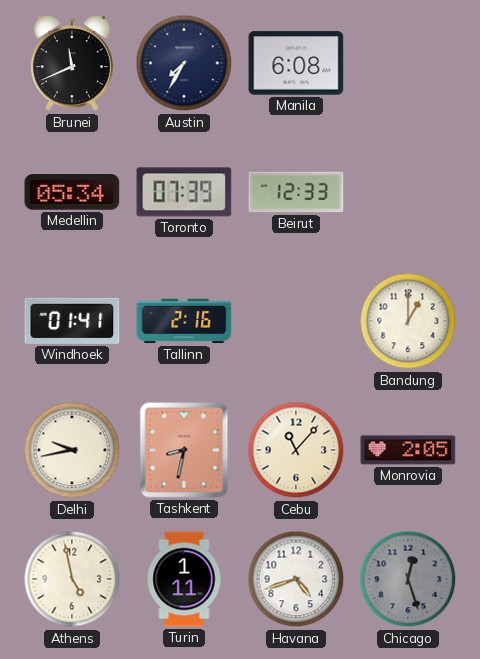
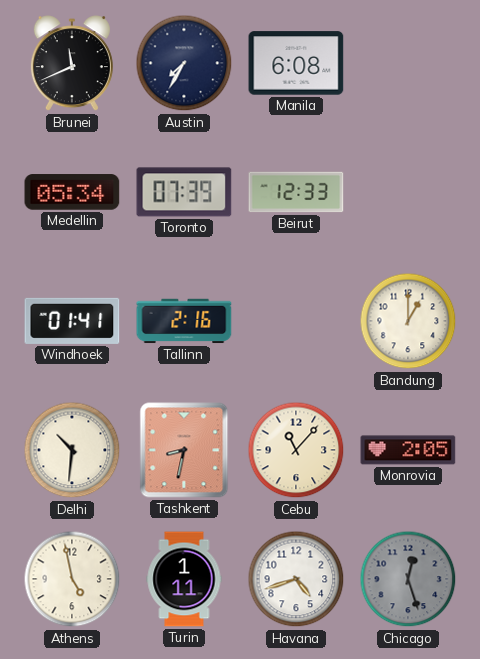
Delhi: 9:43 -> 10:31 (72, 450)
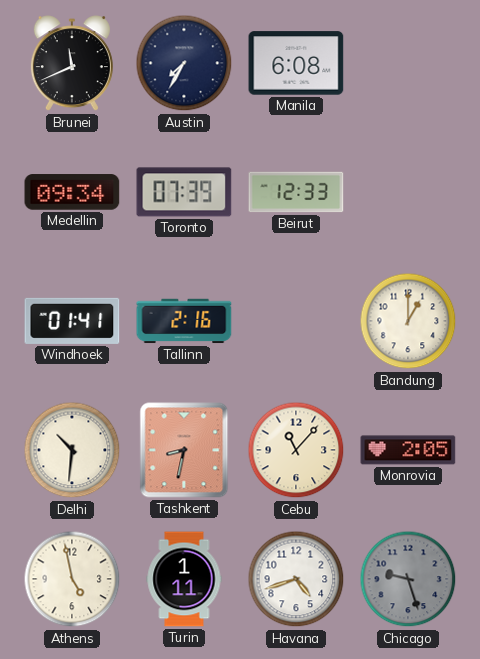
Medellin: 05:34 -> 09:34 (72, 192)
Chicago: 12:27 -> 9:27 (408, 579)
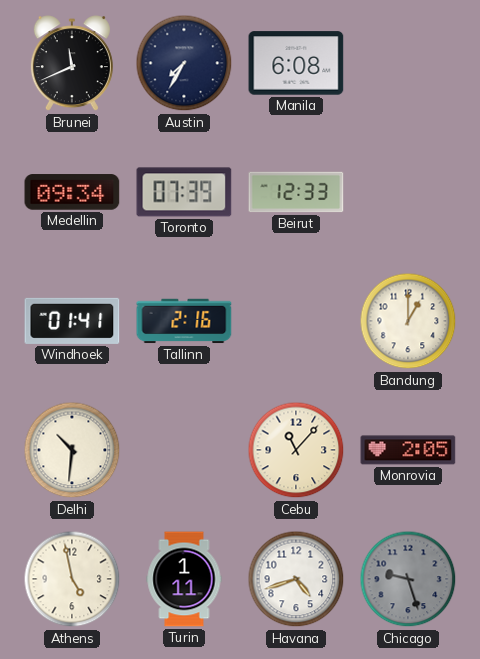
Tashkent: 8:32 -> none (184, 450)
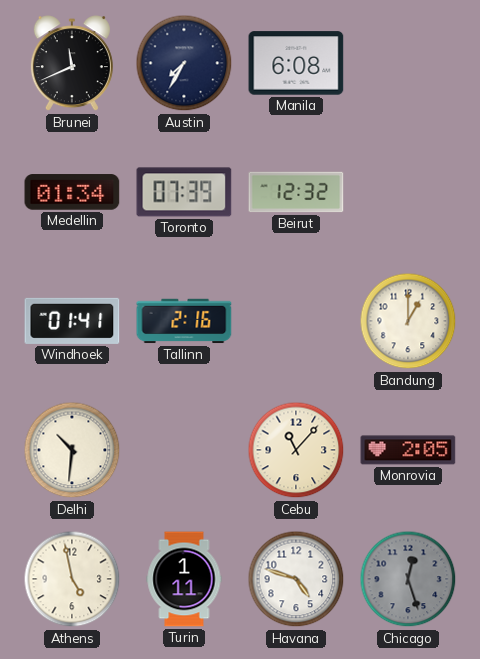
Medellin: 09:34 -> 01:34 (72, 192)
Beirut: 12:33 -> 12:32 (296, 192)
Havana: 4:42 -> 4:48 (296, 579)
Chicago: 9:27 -> 12:27 (408, 579)
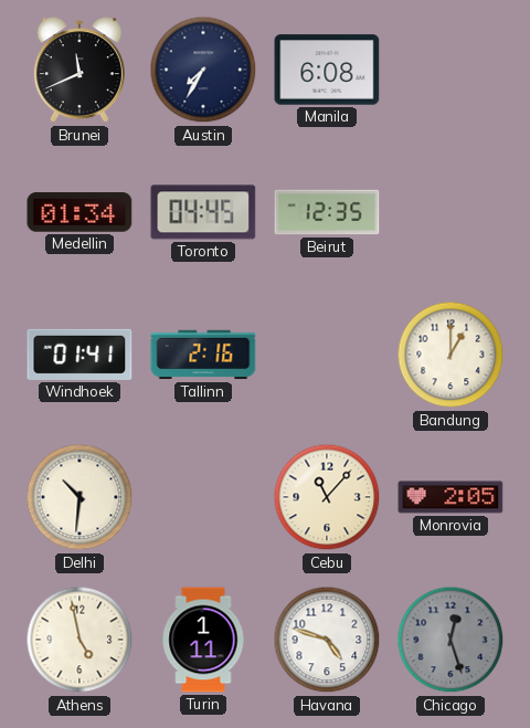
Toronto: 07:39 -> 04:45 (203, 212)
Beirut: 12:32 -> 12:35 (327, 212)
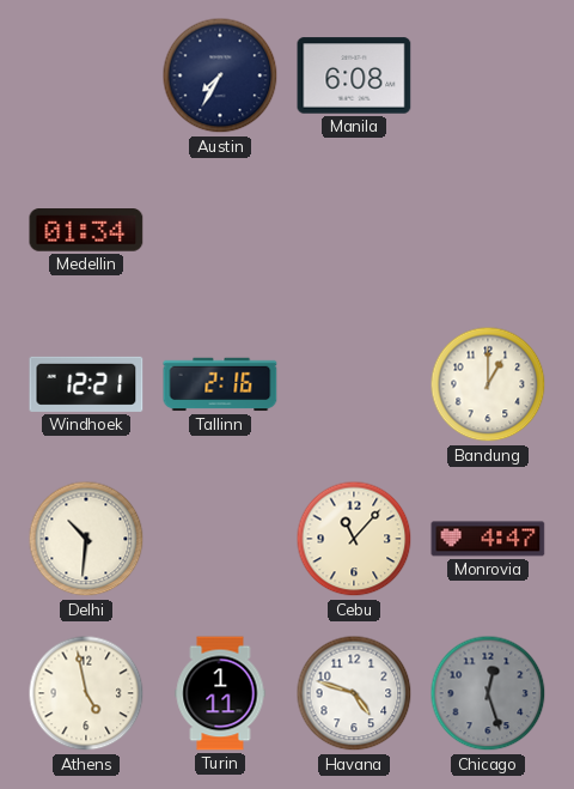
Brunei: 11:41 -> none (79, 71)
Toronto: 04:45 -> none (203, 212)
Beirut: 12:35 -> none (327, 212)
Windhoek: 01:41 -> 12:21 (86, 384)
Monrovia: 2:05 -> 4:47 (488, 539)
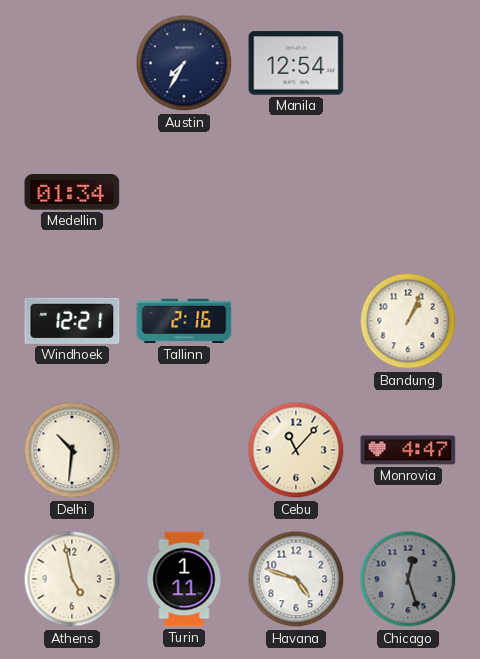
Manila: 6:08 -> 12:54 (296, 63)
Bandung: 1:00 -> 1:04 (408, 321)
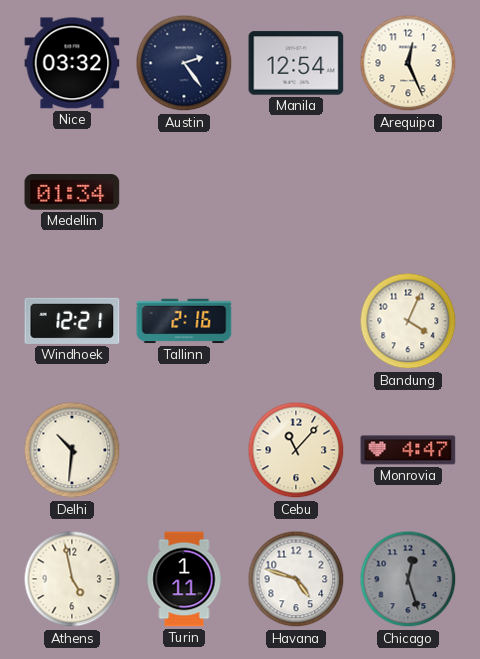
Nice: none -> 03:32 (72, 63)
Austin: 7:35 -> 2:24 (184, 63)
Arequipa: none -> 12:26 (408, 63)
Bandung: 1:04 -> 4:04 (408, 321)
